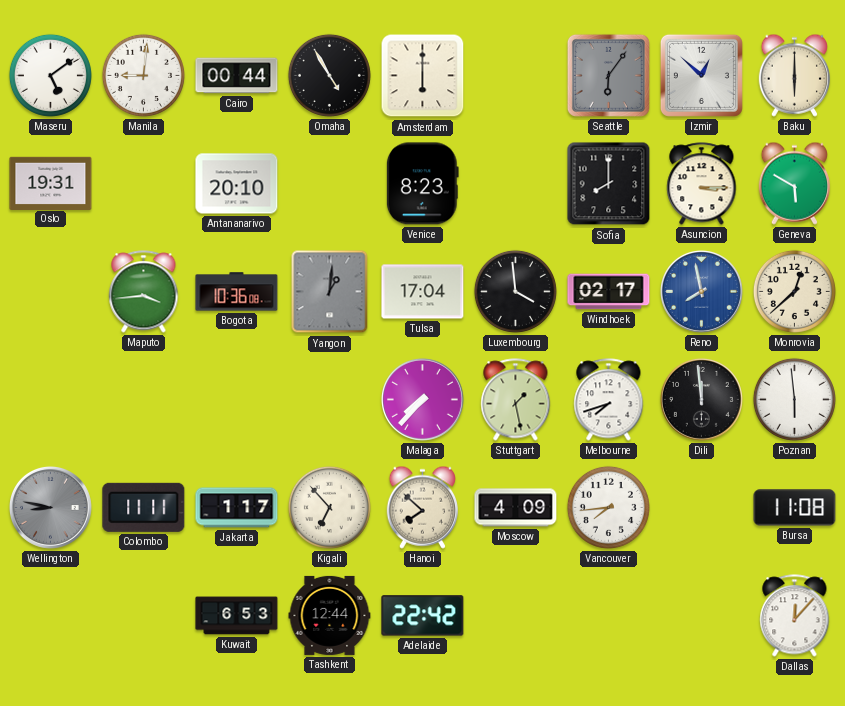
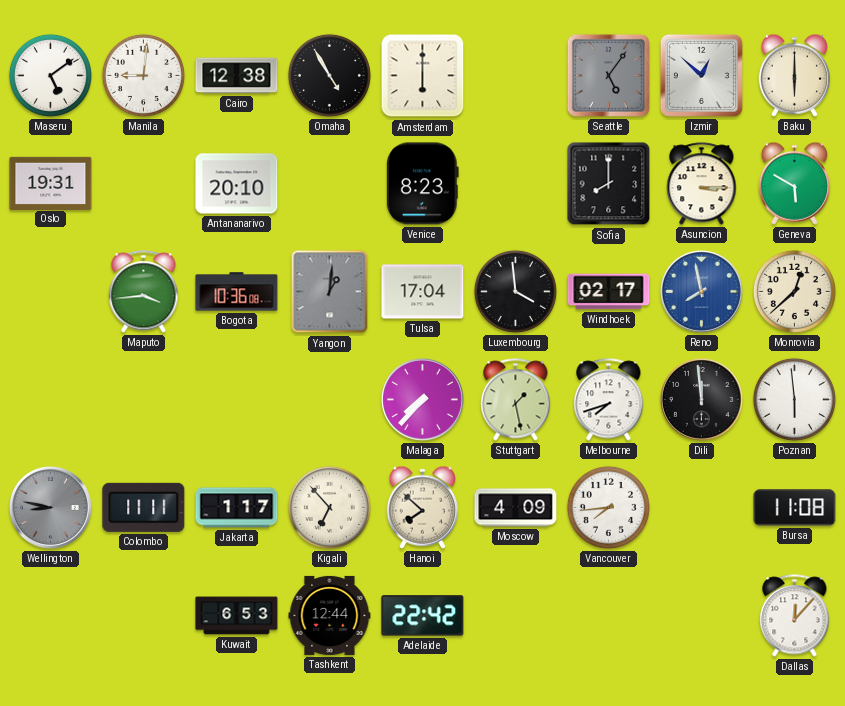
Cairo: 00:44 -> 12:38 (237, 76)
Seattle: 6:06 -> 5:06 (608, 75)
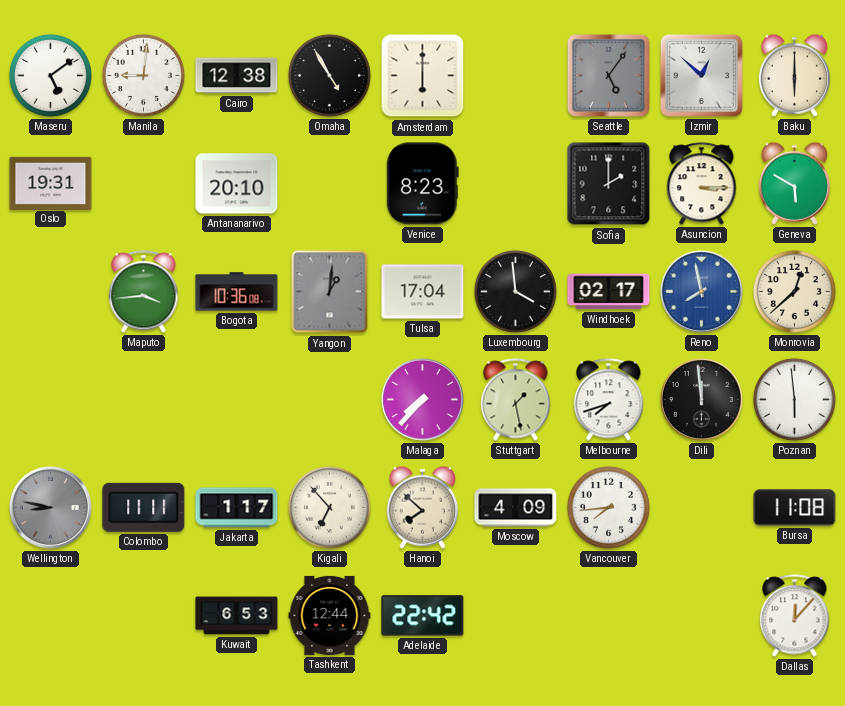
Sofia: 8:00 -> 2:00 (609, 184)
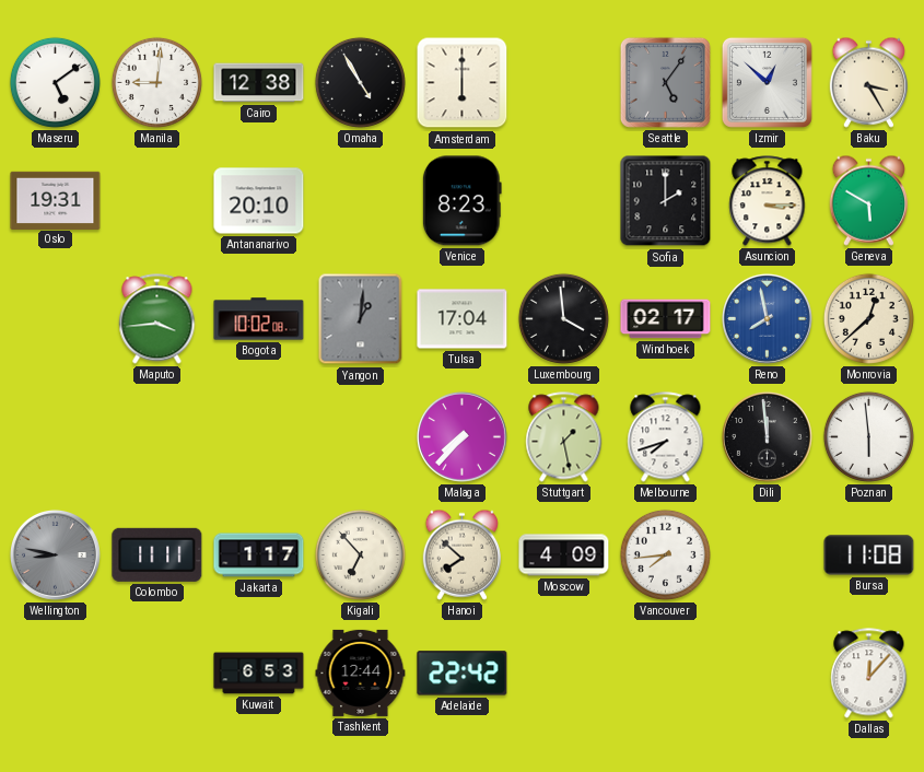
Baku: 6:00 -> 3:25 (868, 82)
Bogota: 10:36 -> 10:02 (259, 319)
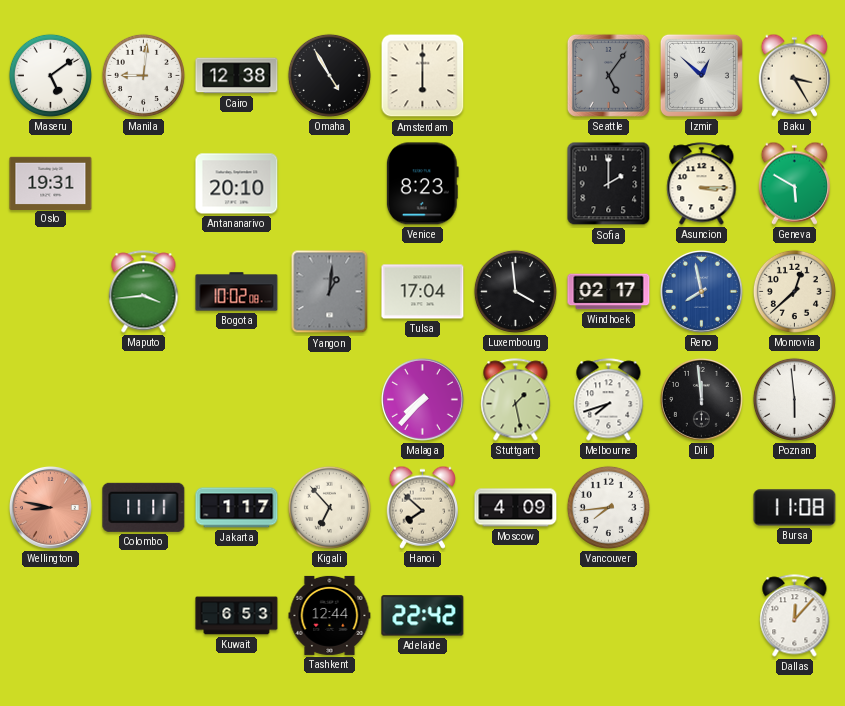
Wellington dial: grey -> salmon (50, 507)
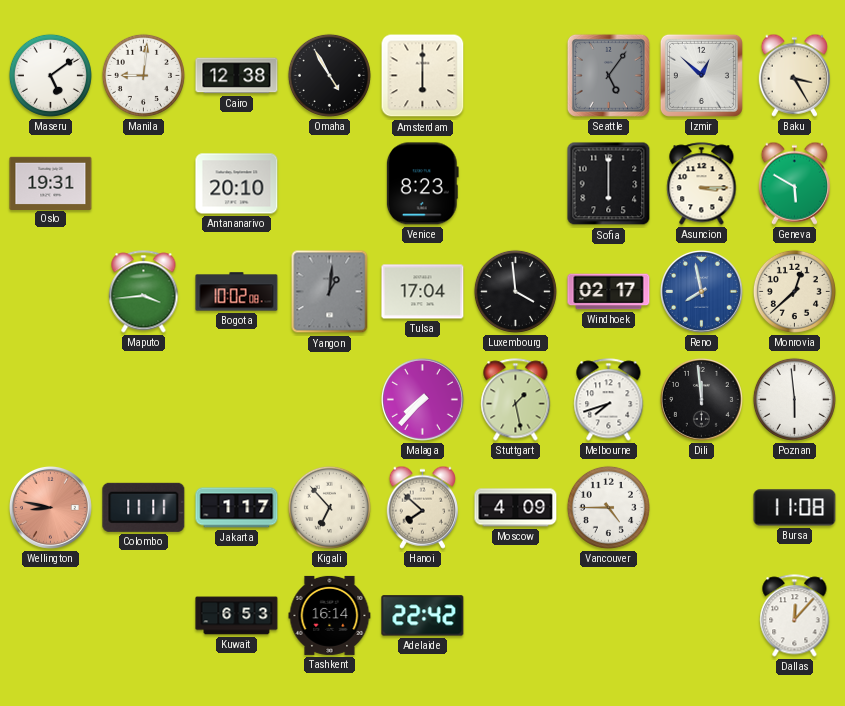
Sofia: 2:00 -> 6:00 (609, 184)
Vancouver: 7:44 -> 4:45 (608, 507)
Tashkent: 12:44 -> 16:14 (330, 615)
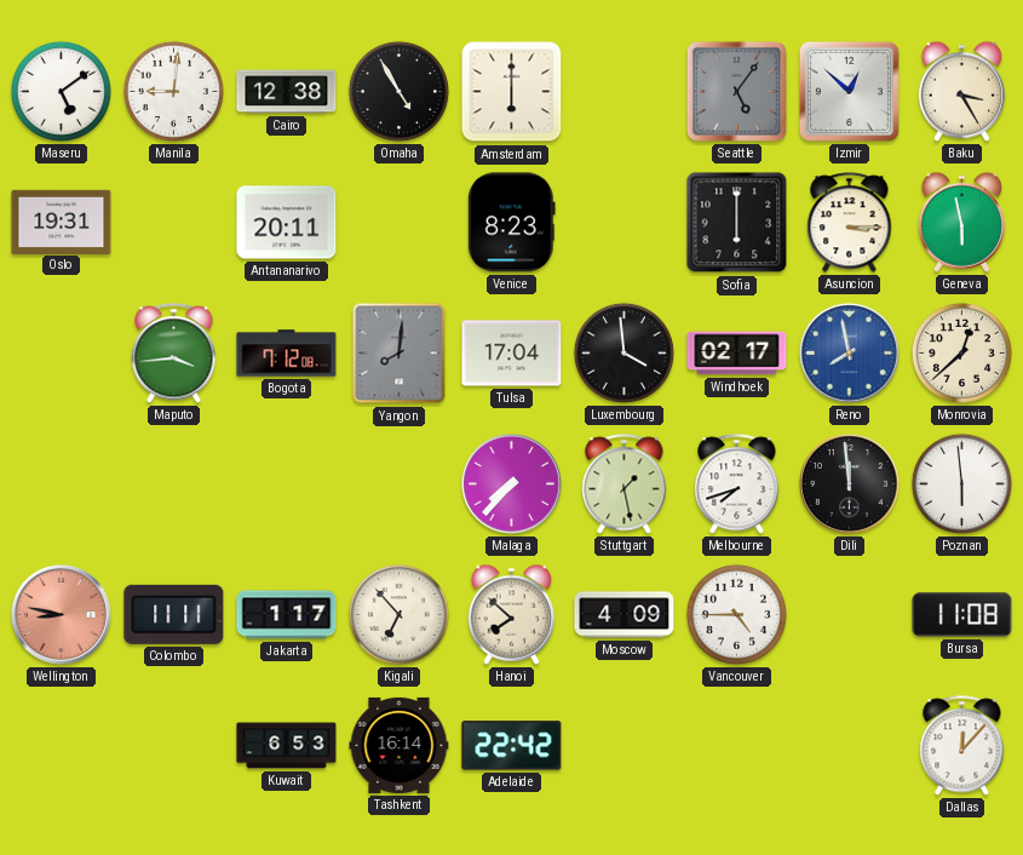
Antananarivo: 20:10 -> 20:11 (287, 223)
Geneva: 5:50 -> 5:58 (961, 222)
Bogota: 10:02 -> 7:12 (287, 354)
Yangon: 1:01 -> 8:01 (400, 354)
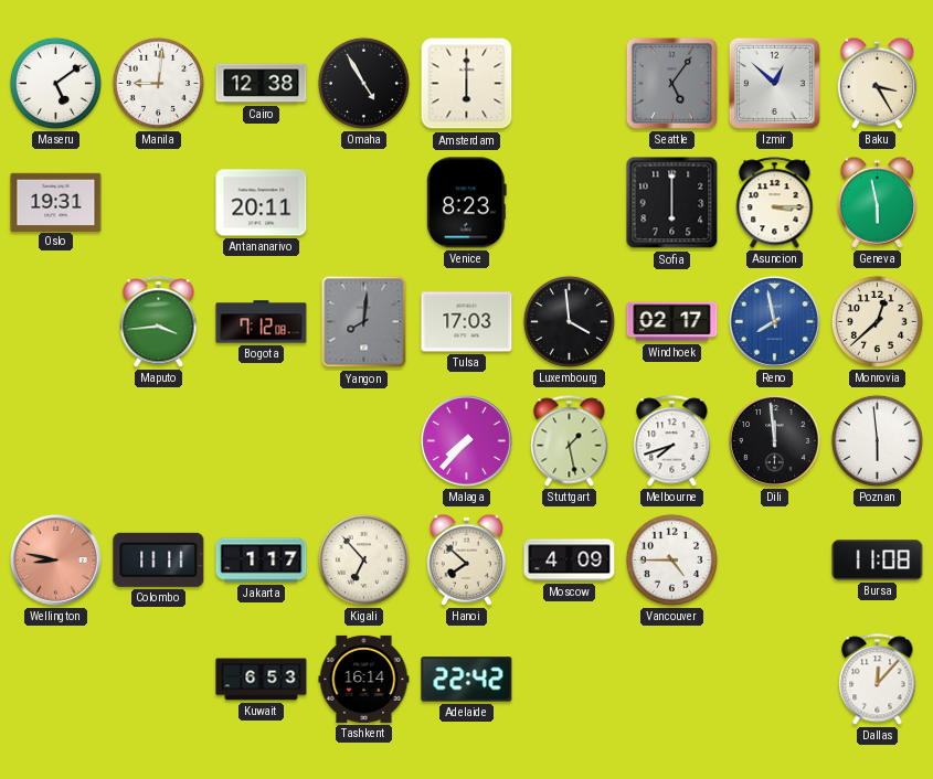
Tulsa: 17:04 -> 17:03 (467, 322)
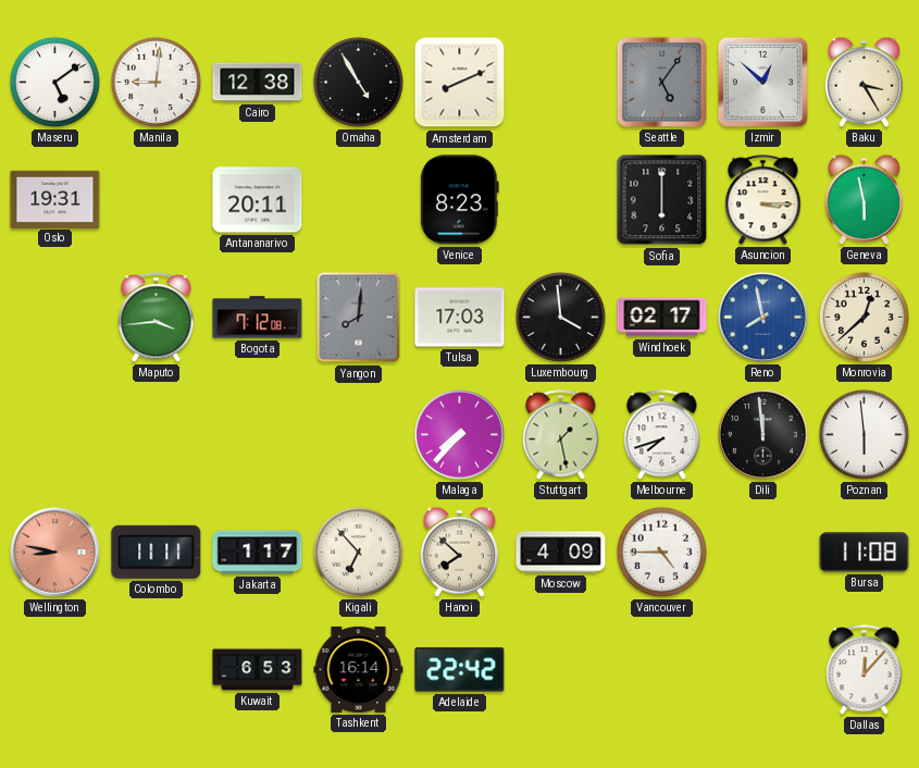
Amsterdam: 6:00 -> 8:11 (460, 83)
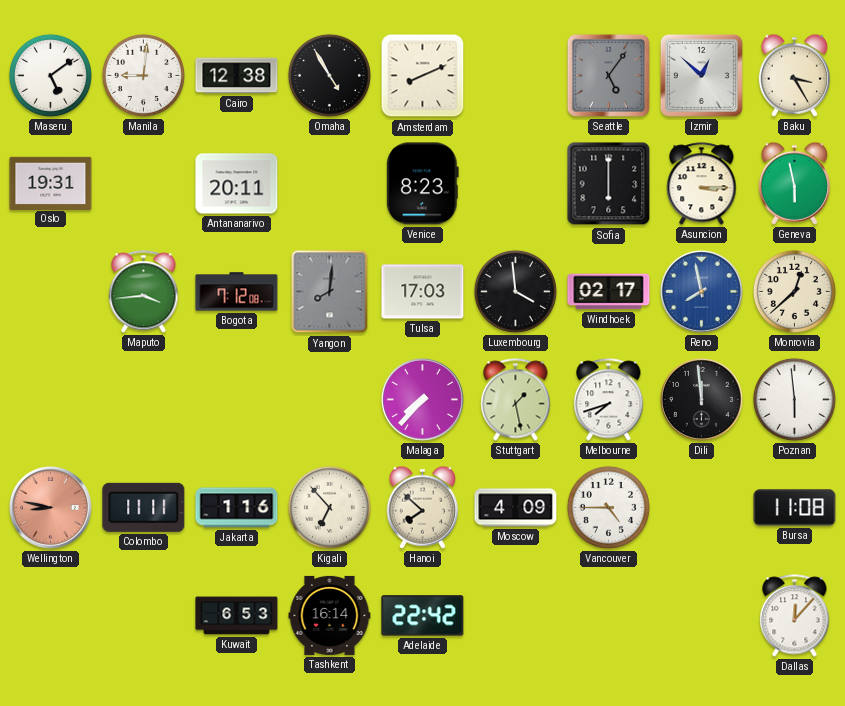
Jakarta: 1:17 -> 1:16 (237, 508)
